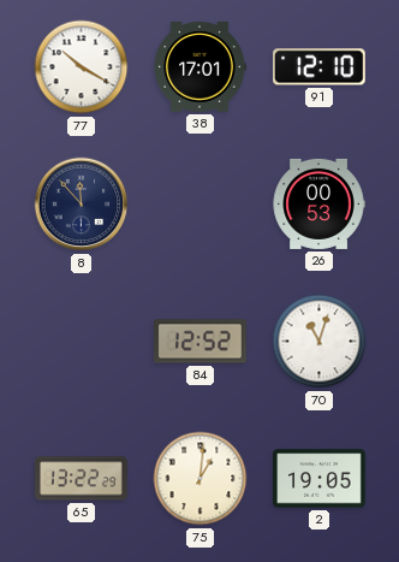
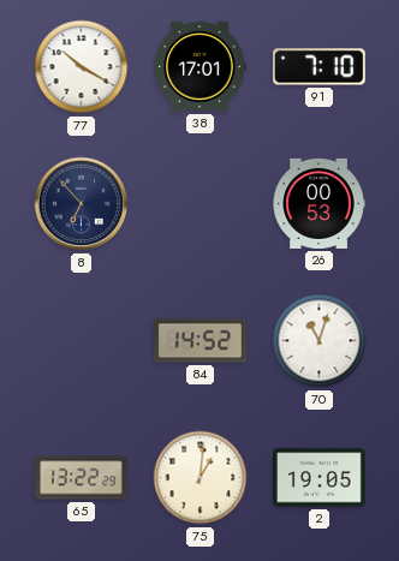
91: 12:10 -> 7:10 (320, 67)
8: 11:53 -> 6:53 (82, 204)
84: 12:52 -> 14:52 (201, 341)
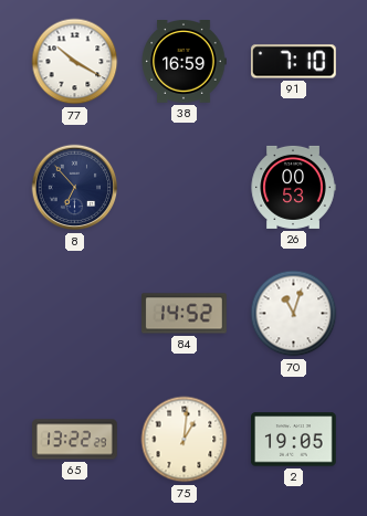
38: 17:01 -> 16:59 (183, 62)
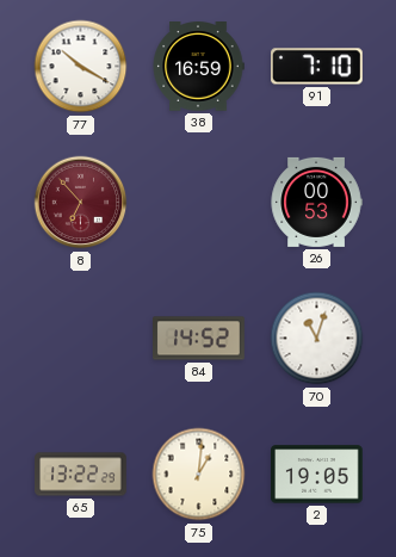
8 dial: navy -> burgundy (81, 203)
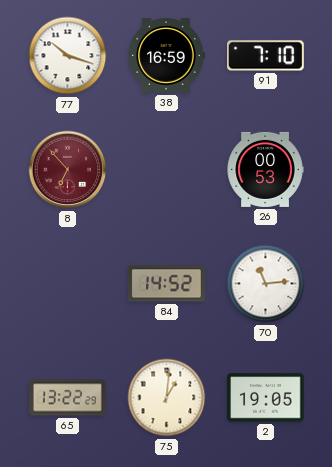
77: 10:20 -> 10:18 (68, 56)
70: 11:03 -> 11:14 (266, 284)
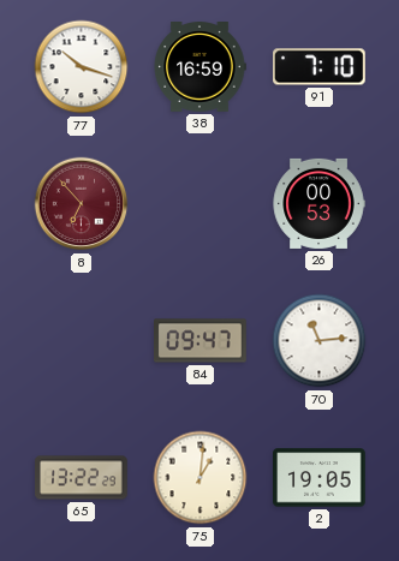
84: 14:52 -> 09:47 (201, 341)
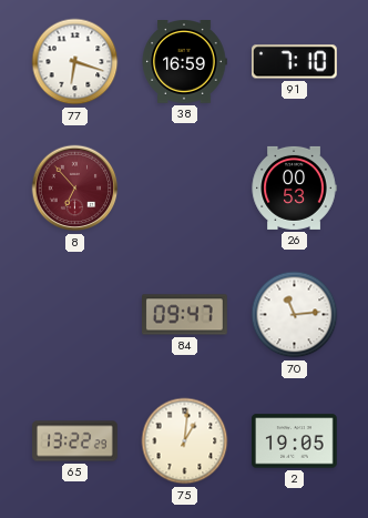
77: 10:18 -> 6:18 (75, 62)
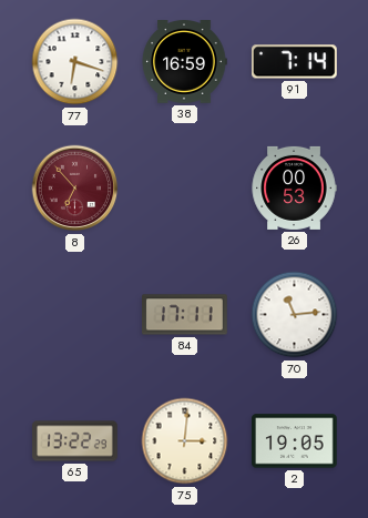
91: 7:10 -> 7:14 (295, 62)
84: 09:47 -> 17:11 (185, 315)
75: 1:01 -> 3:01 (185, 441)
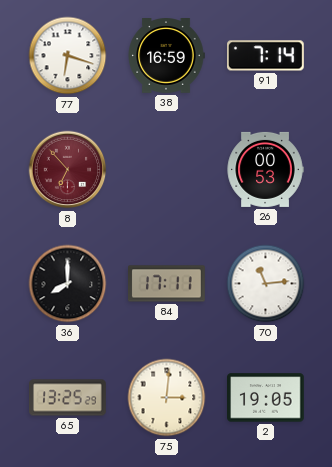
36: none -> 8:00 (68, 284)
65: 13:22 -> 13:25 (68, 398)
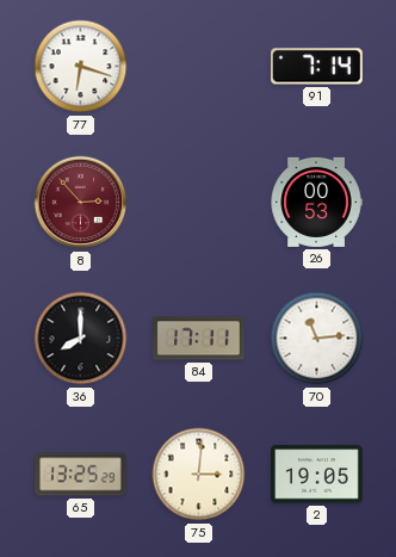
38: 16:59 -> none (166, 56)
8: 6:53 -> 2:53 (81, 203)
